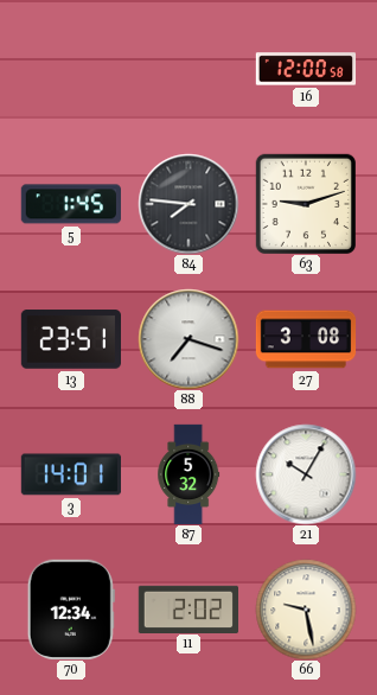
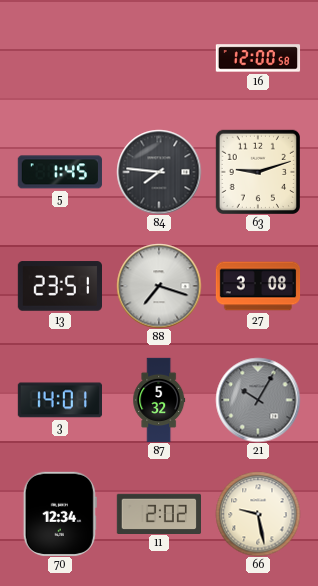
21 dial: white -> grey (258, 400)
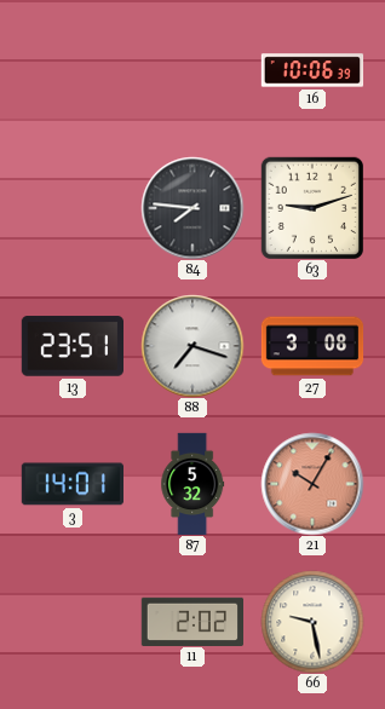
16: 12:00 -> 10:06 (312, 70)
5: 1:45 -> none (60, 172)
21 dial: grey -> salmon (312, 484)
70: 12:34 -> none (60, 513)
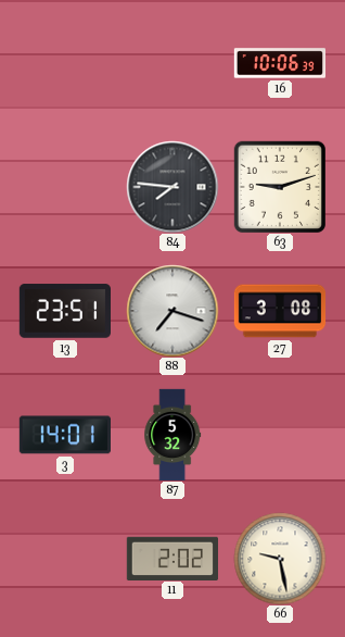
21: 10:05 -> none (312, 484)
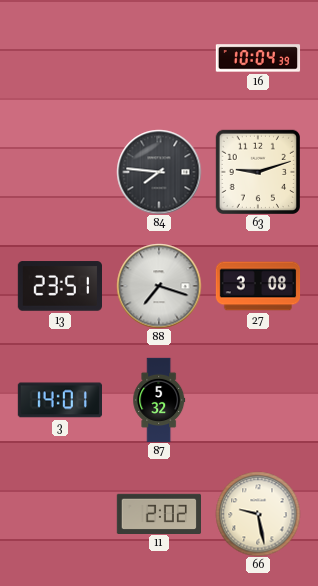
16: 10:06 -> 10:04 (258, 58)
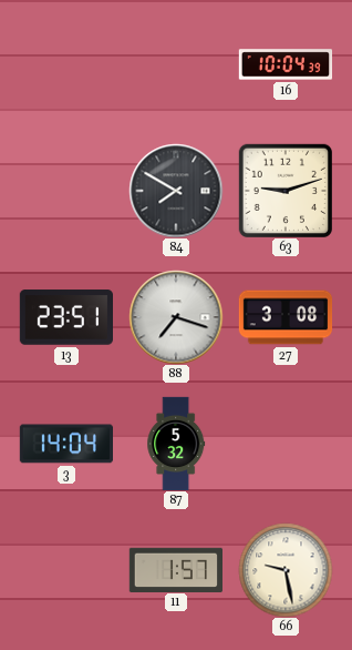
84: 7:46 -> 7:50 (176, 191)
3: 14:01 -> 14:04 (65, 444)
11: 2:02 -> 1:57 (175, 569)
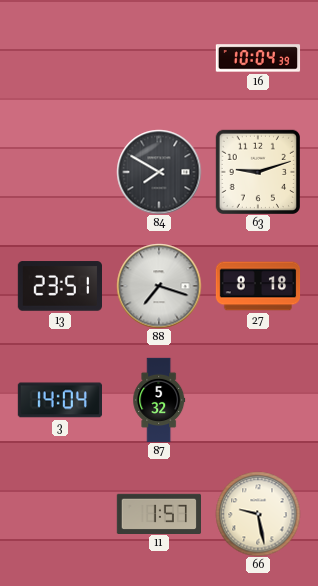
27: 3:08 -> 8:18 (258, 286)
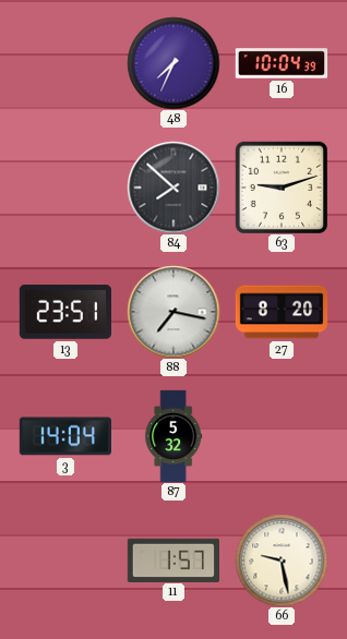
48: none -> 7:34 (174, 63)
84: 7:50 -> 7:52 (174, 188)
88: 7:18 -> 7:17 (174, 312)
27: 8:18 -> 8:20 (282, 312)
